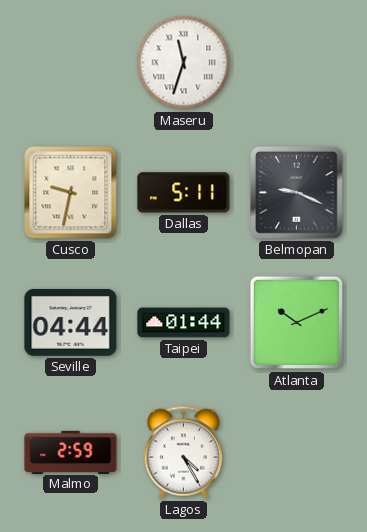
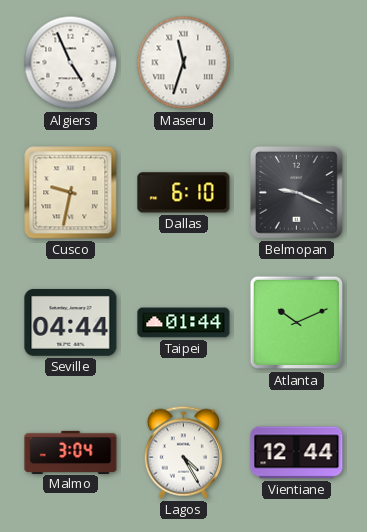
Algiers: none -> 4:56 (71, 63)
Dallas: 5:11 -> 6:10 (184, 193)
Malmo: 2:59 -> 3:04 (71, 452)
Vientiane: none -> 12:44 (297, 453)
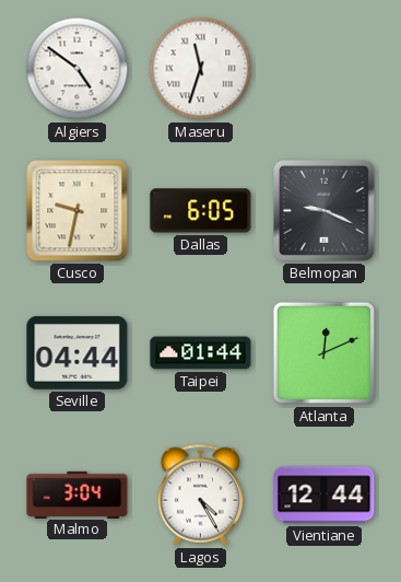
Algiers: 4:56 -> 4:51 (78, 69)
Dallas: 6:10 -> 6:05 (201, 211)
Atlanta: 10:11 -> 12:11 (325, 353)
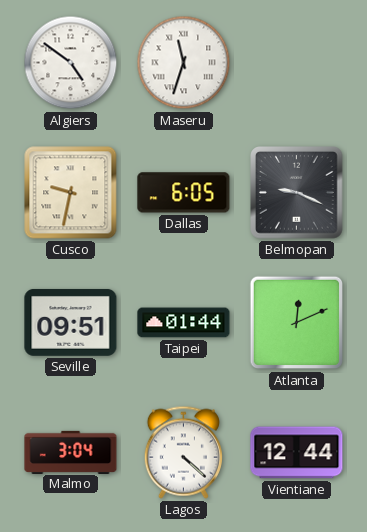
Seville: 04:44 -> 09:51 (71, 322)
Lagos: 4:25 -> 4:22 (183, 452)
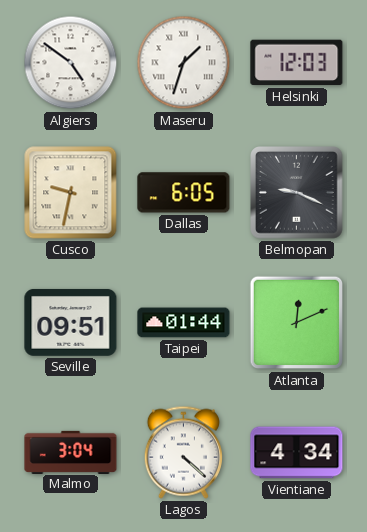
Maseru: 11:33 -> 1:33 (184, 63)
Helsinki: none -> 12:03 (297, 63)
Vientiane: 12:44 -> 4:34 (297, 453)
